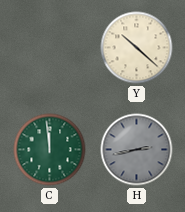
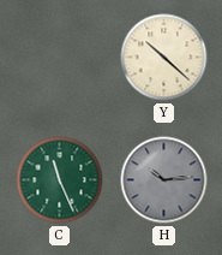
C: 11:59 -> 11:26 (60, 180)
H: 2:43 -> 10:14 (164, 180)
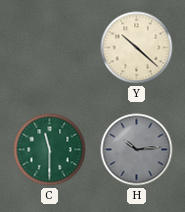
C: 11:26 -> 11:30 (50, 150)
